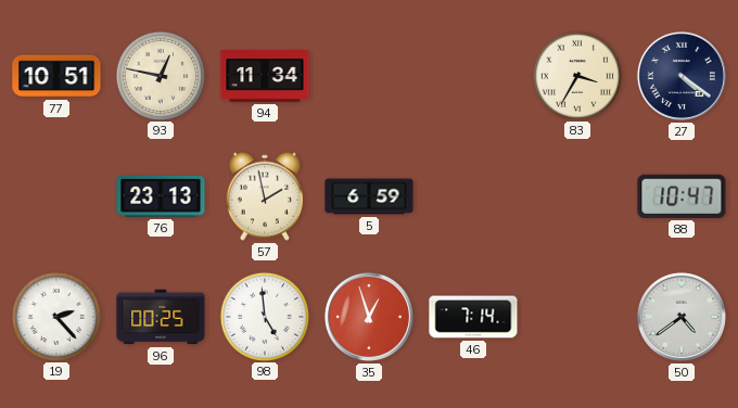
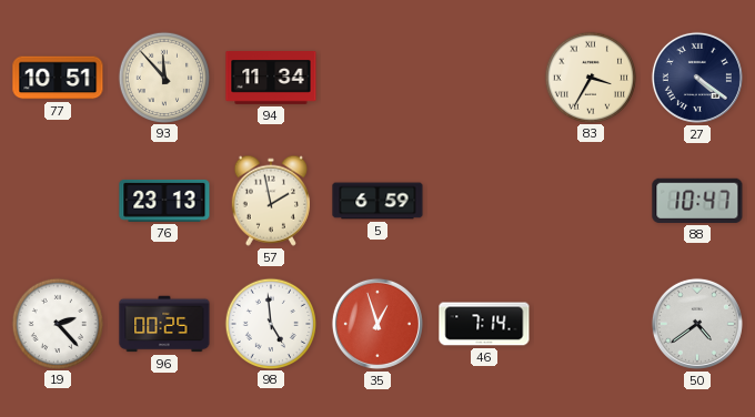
93: 12:47 -> 11:53 (163, 77)
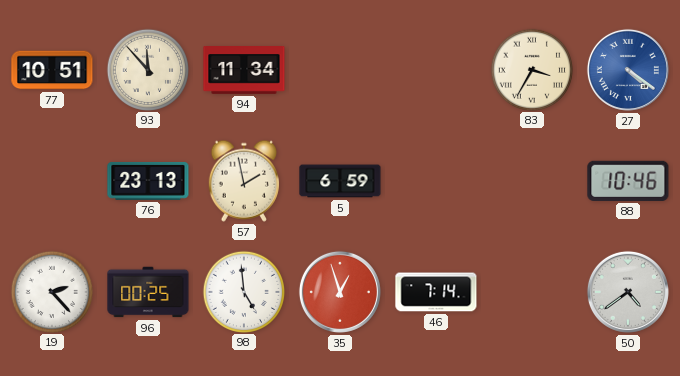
27 dial: navy -> blue (628, 70)
88: 10:47 -> 10:46 (628, 181)
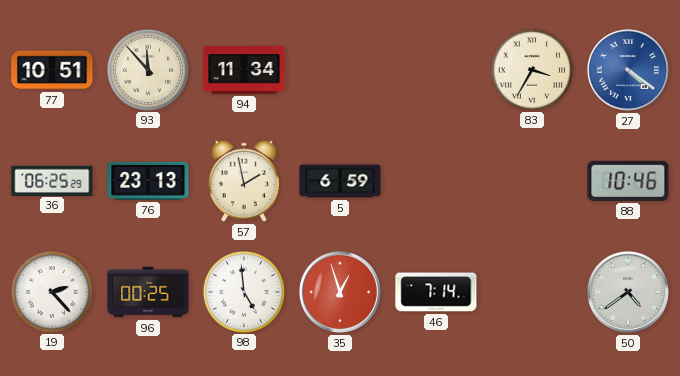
36: none -> 06:25 (52, 180)
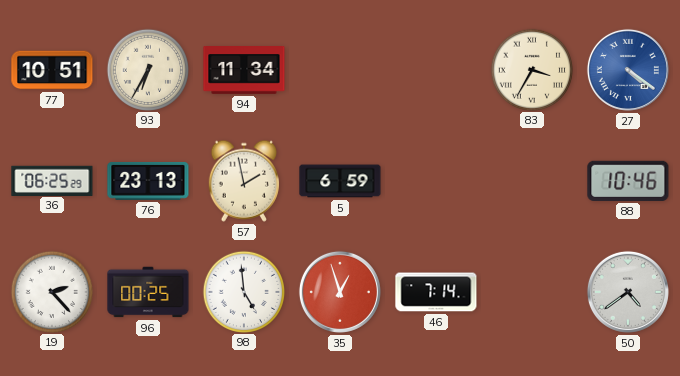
93: 11:53 -> 6:35 (147, 69)
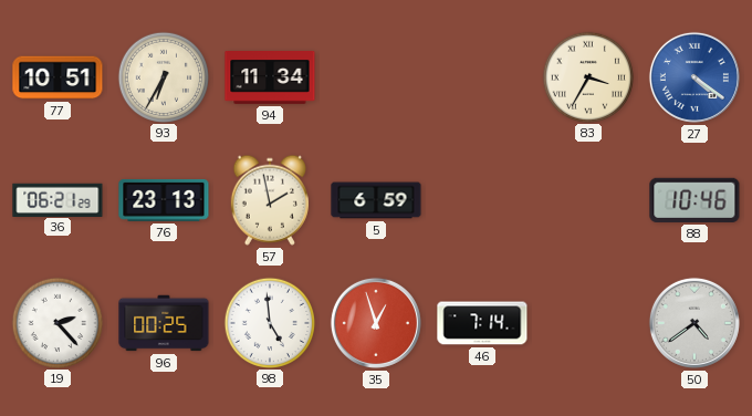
36: 06:25 -> 06:21 (58, 199)
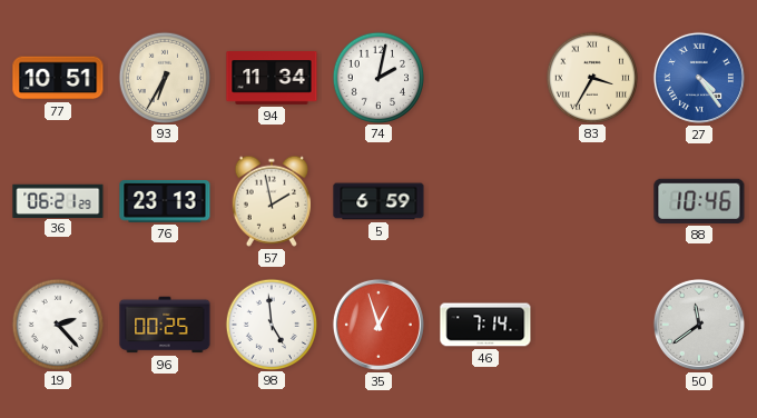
74: none -> 2:02 (377, 77)
27: 4:21 -> 4:24 (699, 78)
50: 4:39 -> 11:39 (699, 325)
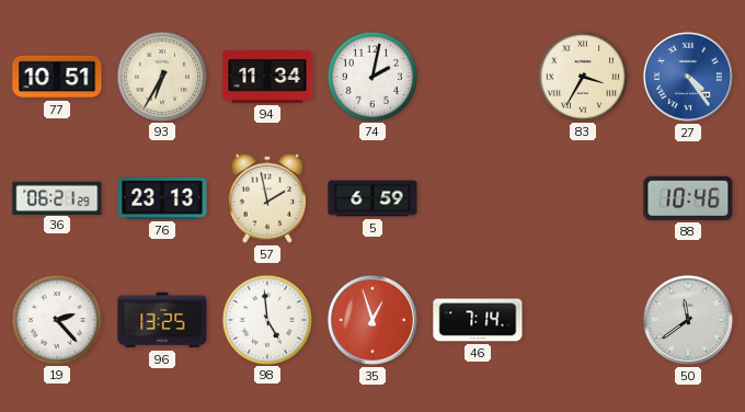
96: 00:25 -> 13:25 (162, 320)
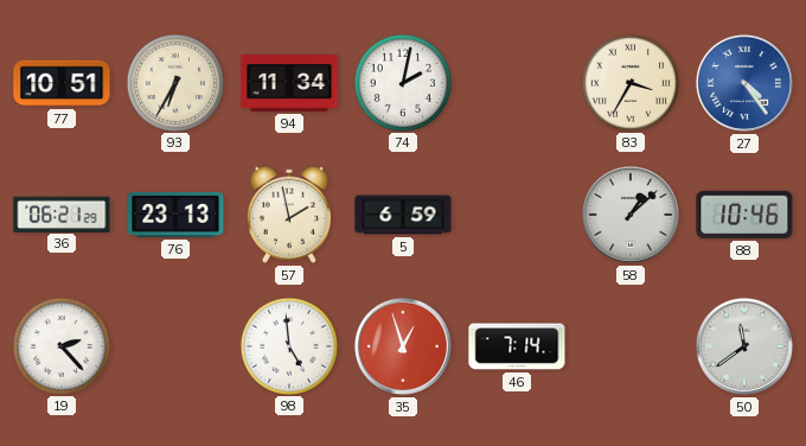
58: none -> 1:08 (631, 215)
96: 13:25 -> none (162, 320)
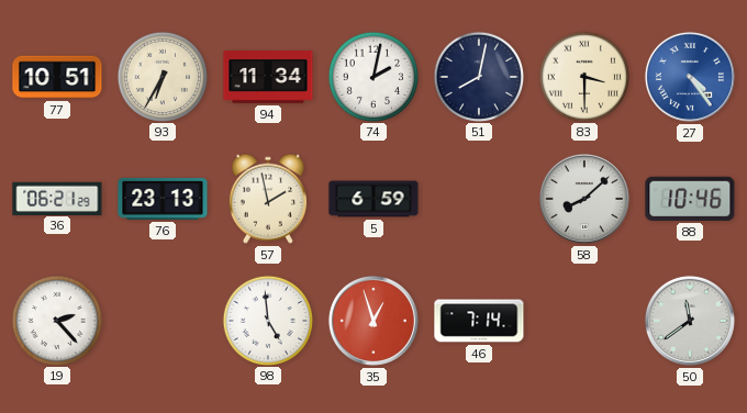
51: none -> 8:02 (478, 76)
83: 3:35 -> 3:30 (583, 76)
58: 1:08 -> 8:08 (584, 199)
